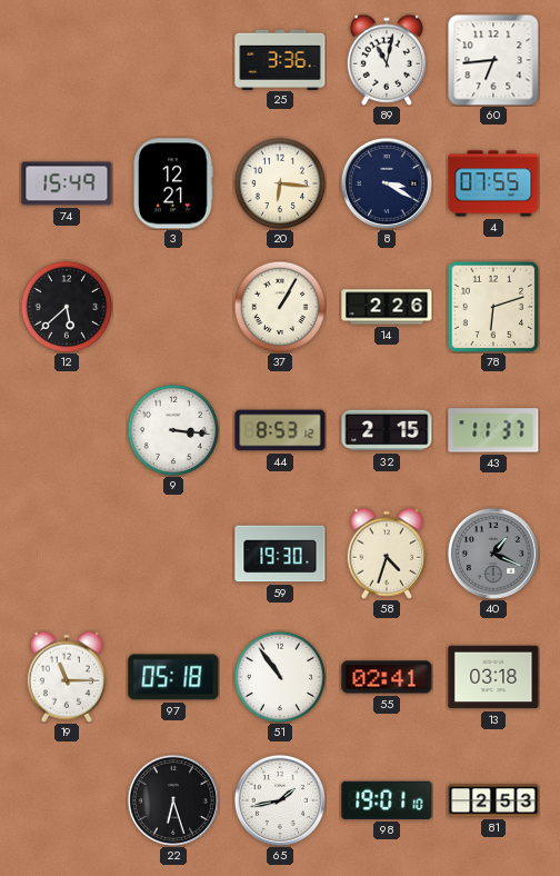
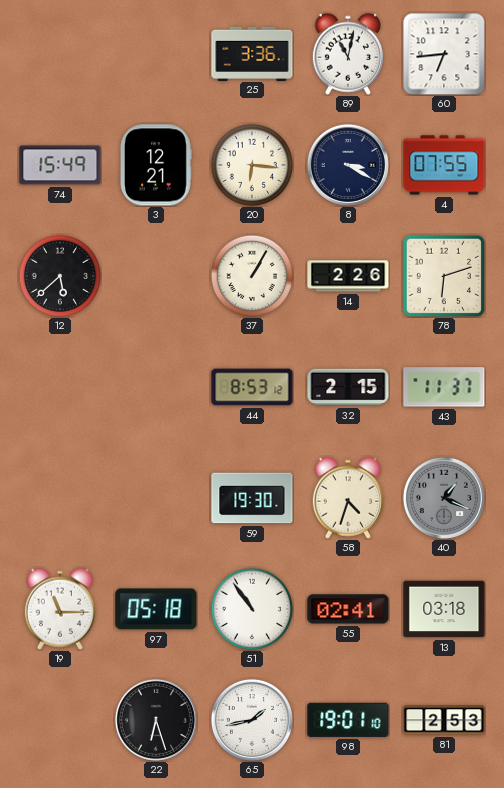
9: 3:16 -> none (173, 430)
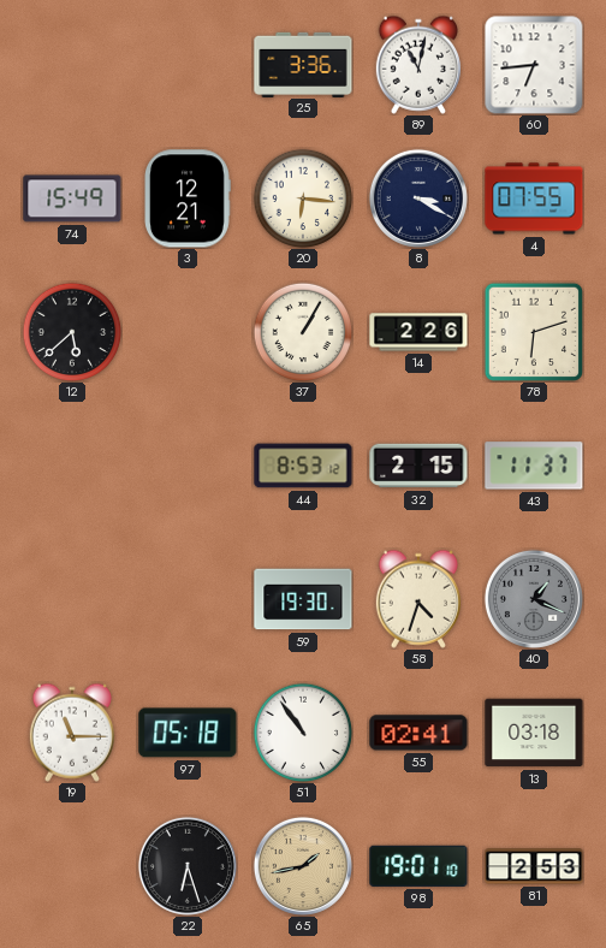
65 dial: white -> champagne (303, 866)
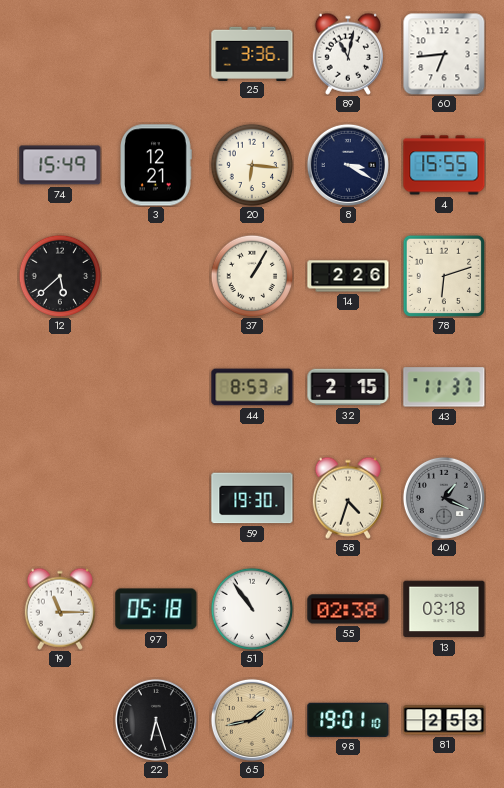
4: 07:55 -> 15:55 (444, 165)
55: 02:41 -> 02:38 (348, 609)
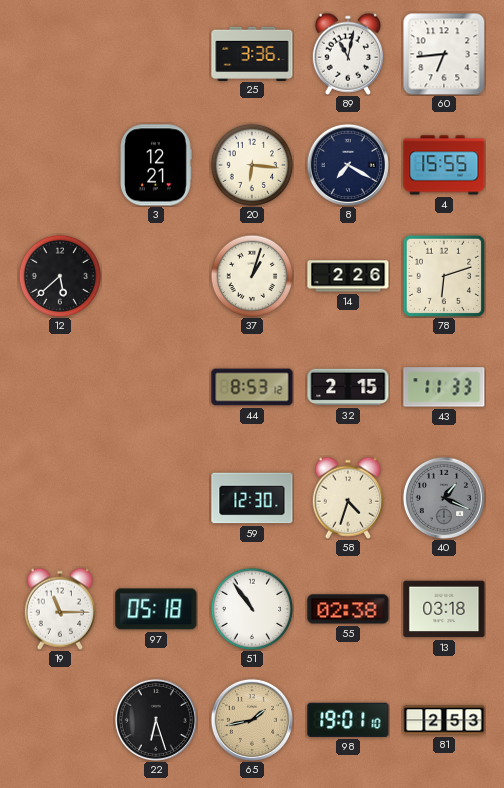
74: 15:49 -> none (60, 165)
8: 3:20 -> 7:20 (348, 165)
37: 1:05 -> 1:03 (252, 276)
43: 11:37 -> 11:33 (444, 387)
59: 19:30 -> 12:30 (252, 498)
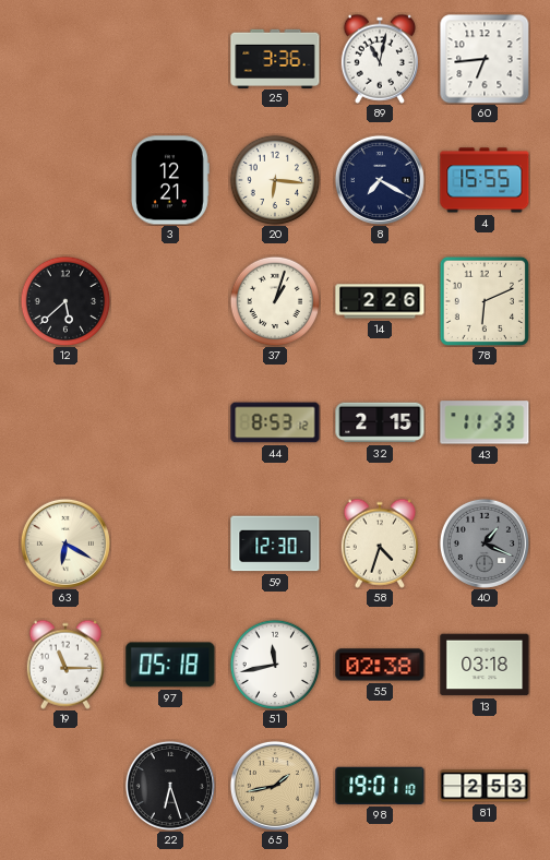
78: 6:12 -> 6:11 (485, 301)
63: none -> 6:20 (65, 544)
51: 10:54 -> 11:43 (275, 665)
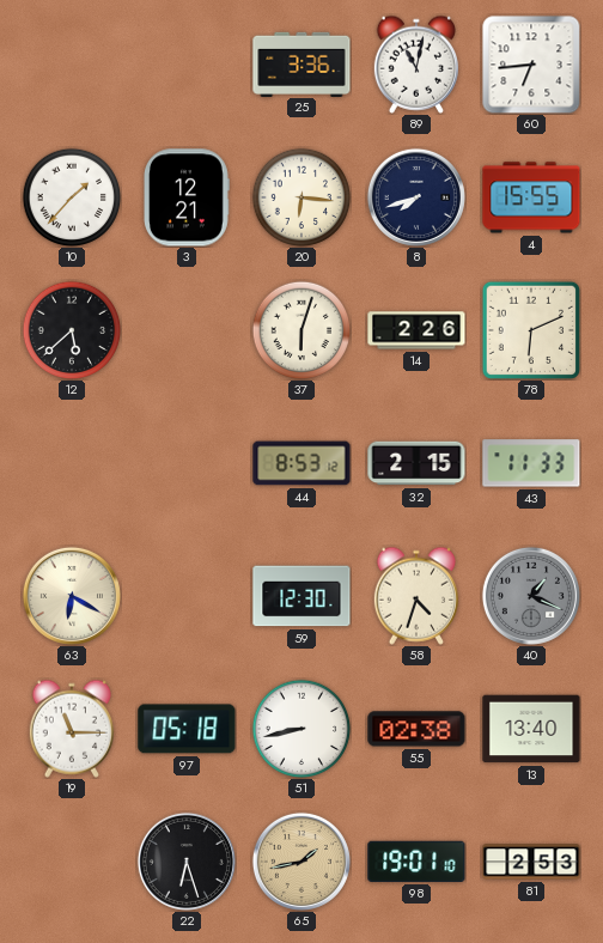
10: none -> 1:37 (72, 197)
8: 7:20 -> 7:42 (416, 197)
37: 1:03 -> 6:03 (301, 330)
51: 11:43 -> 8:43 (301, 729)
13: 03:18 -> 13:40 (531, 729)
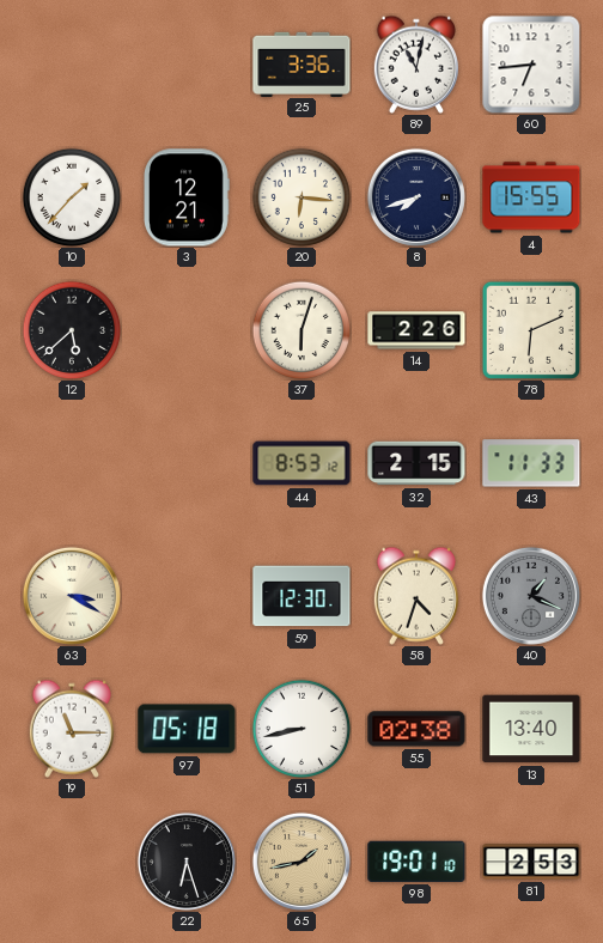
63: 6:20 -> 3:20 (72, 596)
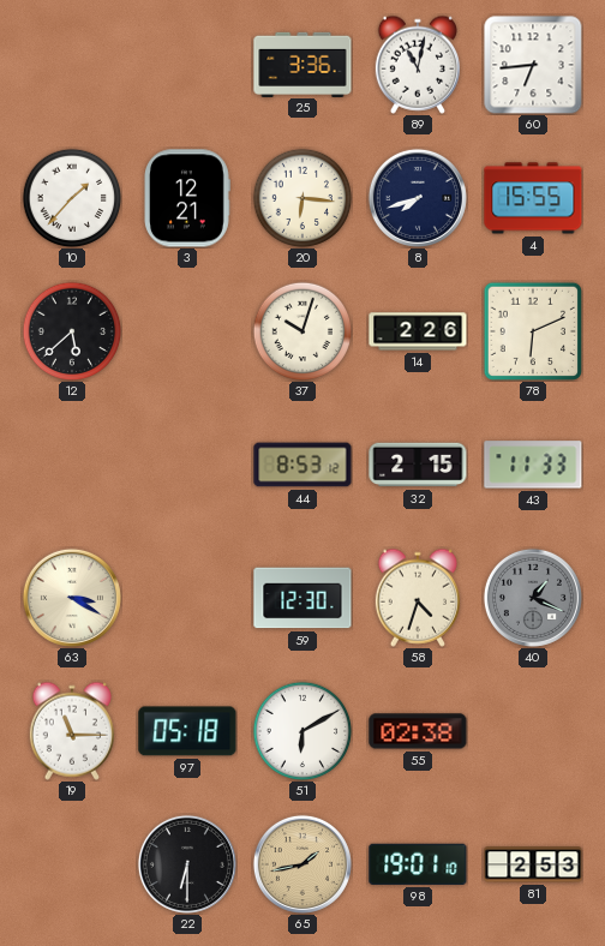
37: 6:03 -> 10:03 (302, 331)
51: 8:43 -> 6:10 (302, 731)
13: 13:40 -> none (531, 729)
22: 6:27 -> 6:30 (187, 864)
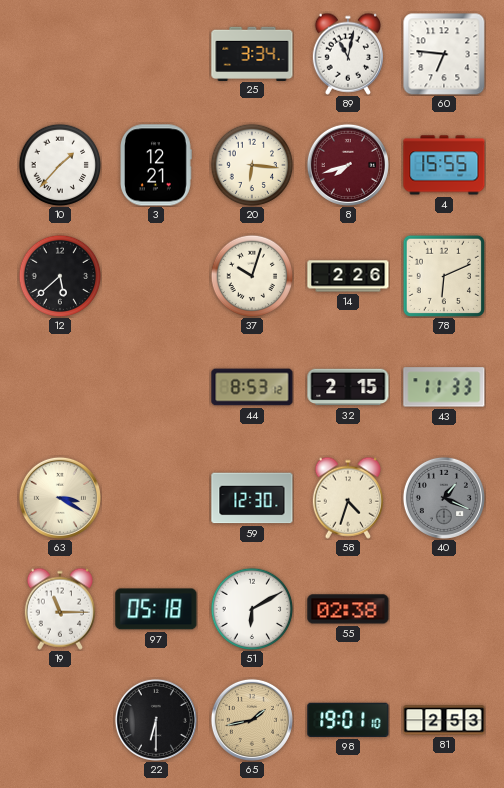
25: 3:36 -> 3:34 (252, 53)
60: 6:44 -> 6:46 (444, 54)
8 dial: navy -> burgundy (348, 165)
